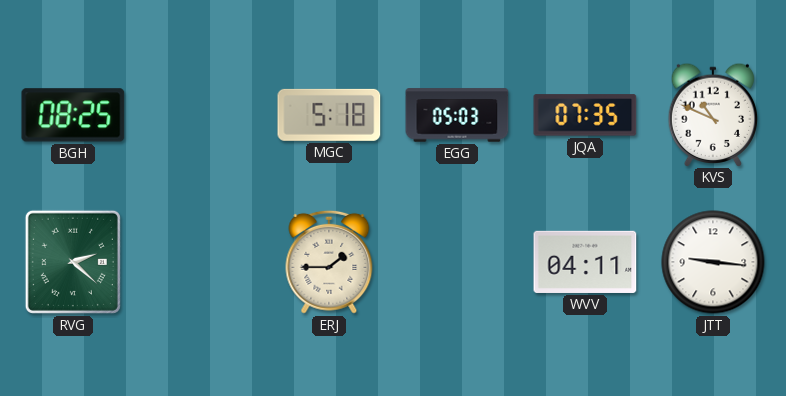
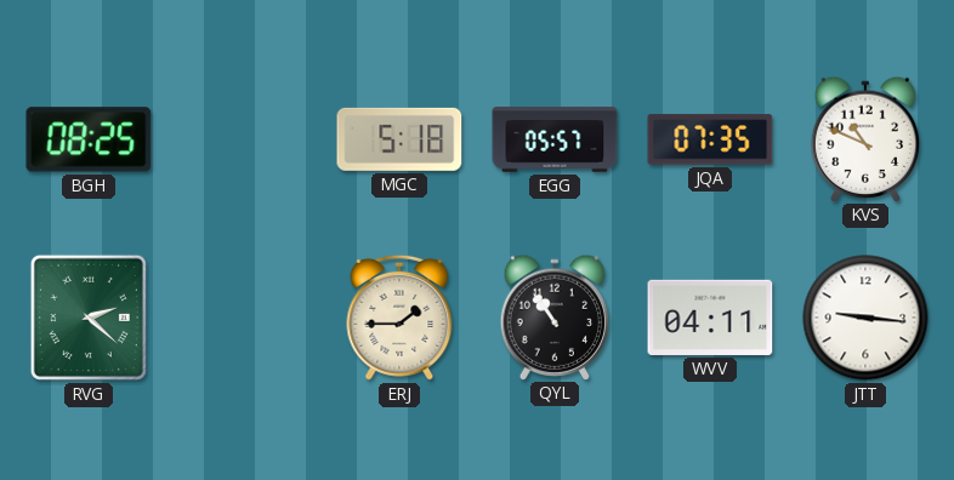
EGG: 05:03 -> 05:57 (555, 139)
QYL: none -> 10:54 (555, 316)
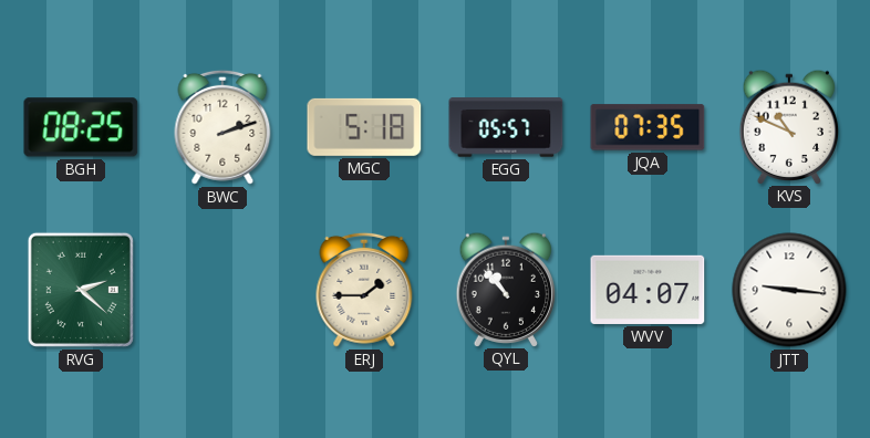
BWC: none -> 2:12 (222, 127)
QYL: 10:54 -> 10:53 (506, 289)
WVV: 04:11 -> 04:07 (648, 290)
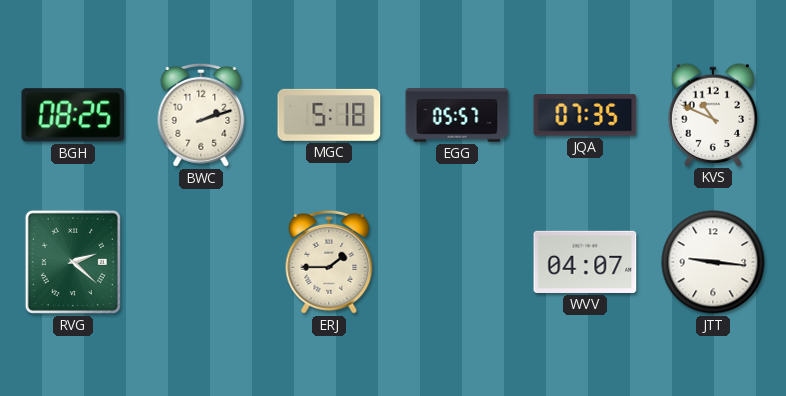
QYL: 10:53 -> none (506, 289)
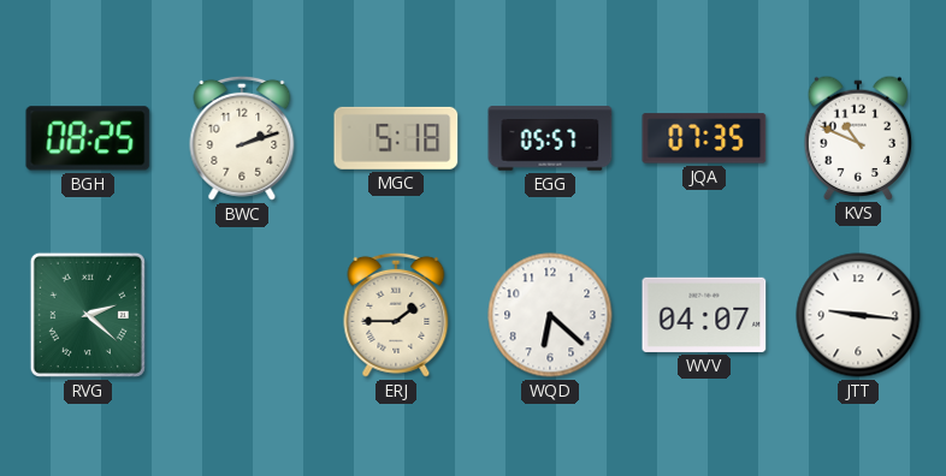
WQD: none -> 6:22 (550, 315)
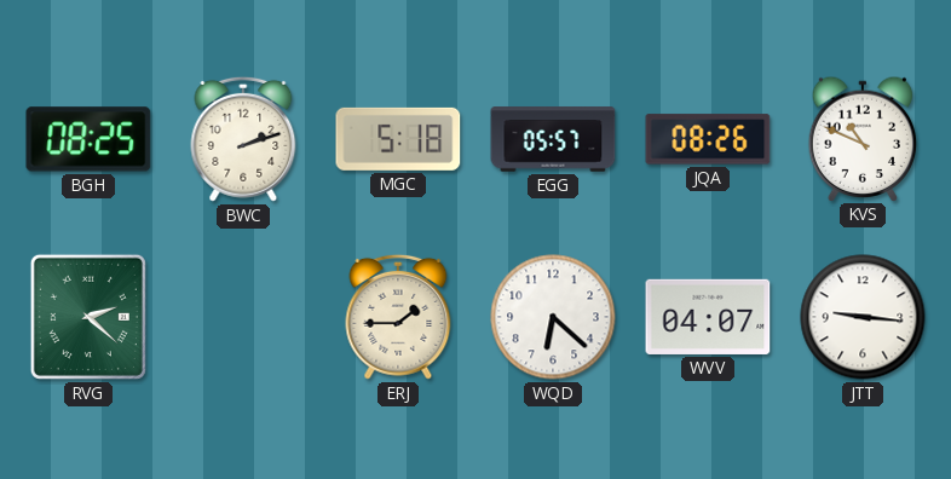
JQA: 07:35 -> 08:26 (708, 139)
